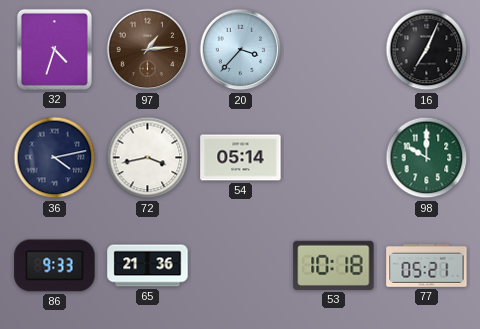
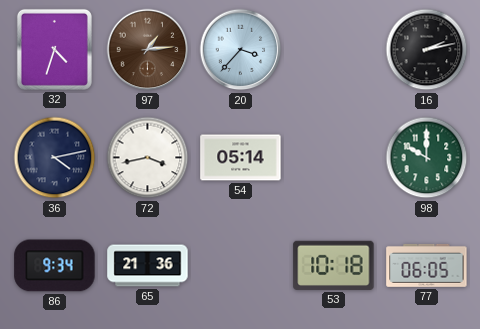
16: 7:04 -> 2:13 (427, 50)
86: 9:33 -> 9:34 (55, 266)
77: 05:21 -> 06:05 (427, 265)
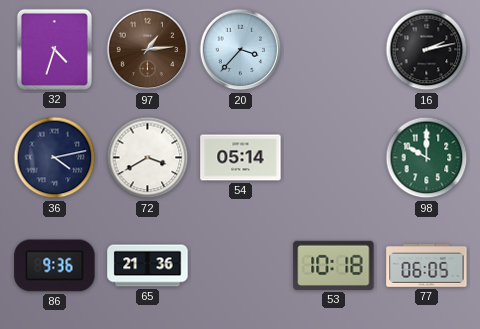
72: 3:43 -> 3:40 (148, 158)
86: 9:34 -> 9:36 (55, 266)
